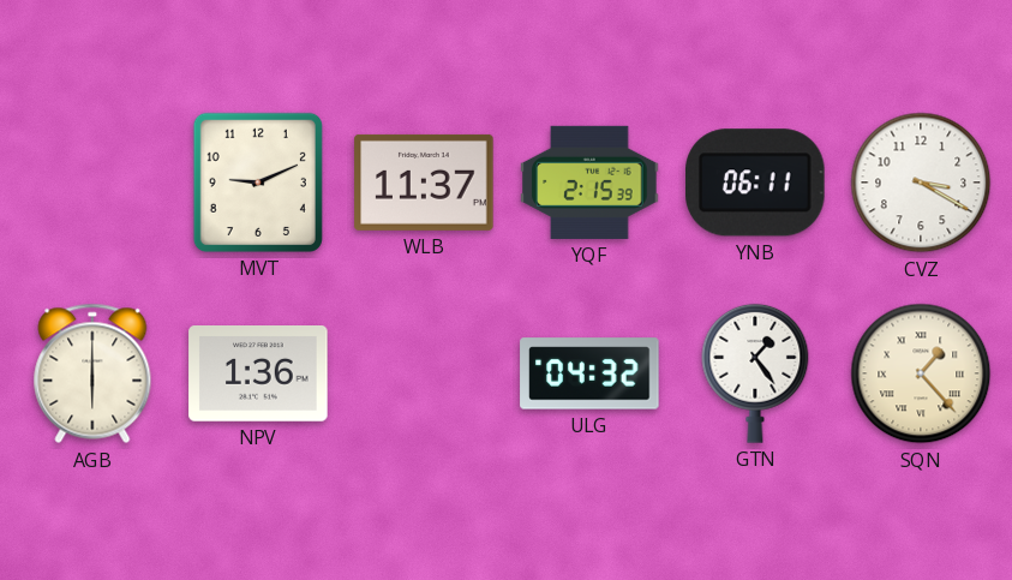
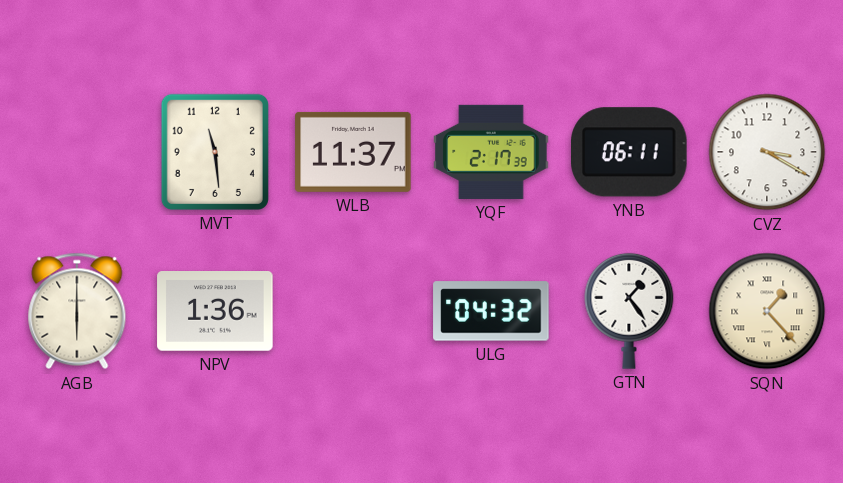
MVT: 9:11 -> 11:29 (215, 152)
YQF: 2:15 -> 2:17 (491, 152)
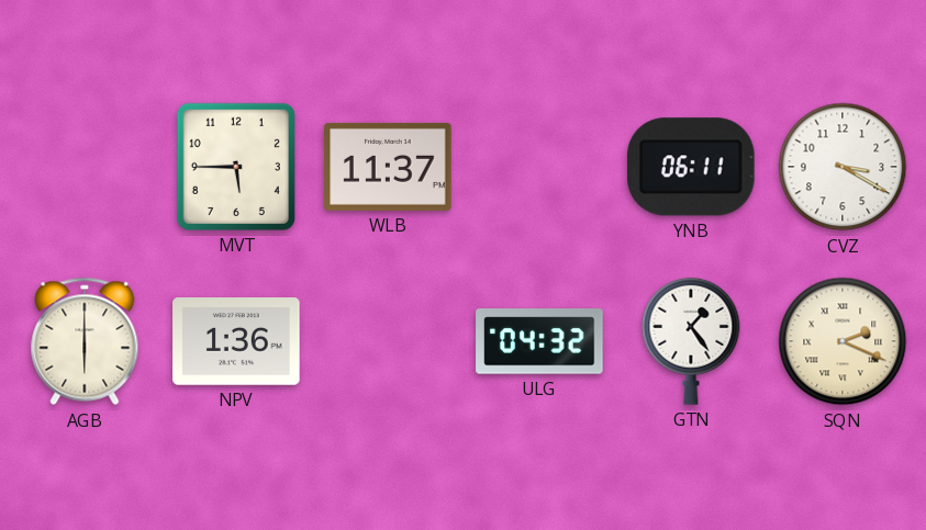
MVT: 11:29 -> 5:45 (236, 167)
YQF: 2:17 -> none (491, 152)
SQN: 1:23 -> 2:19 (843, 341)
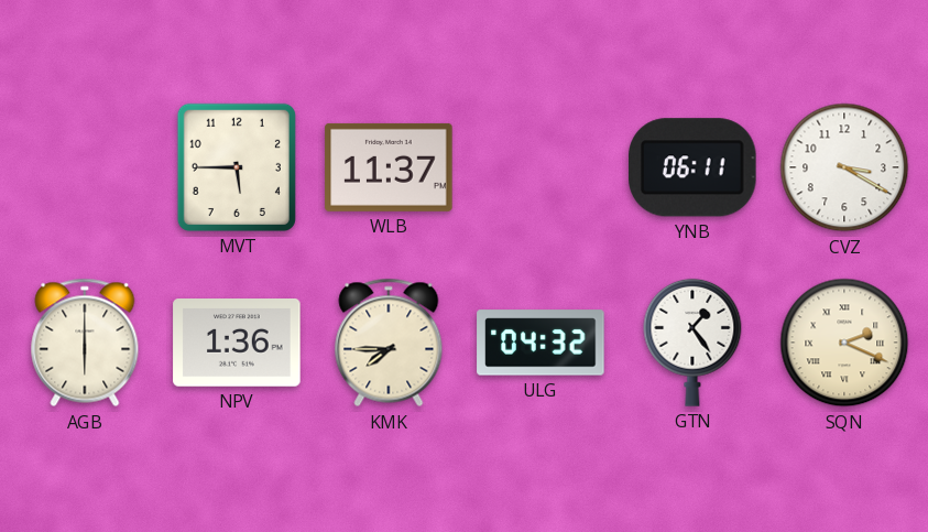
KMK: none -> 7:45 (389, 343)
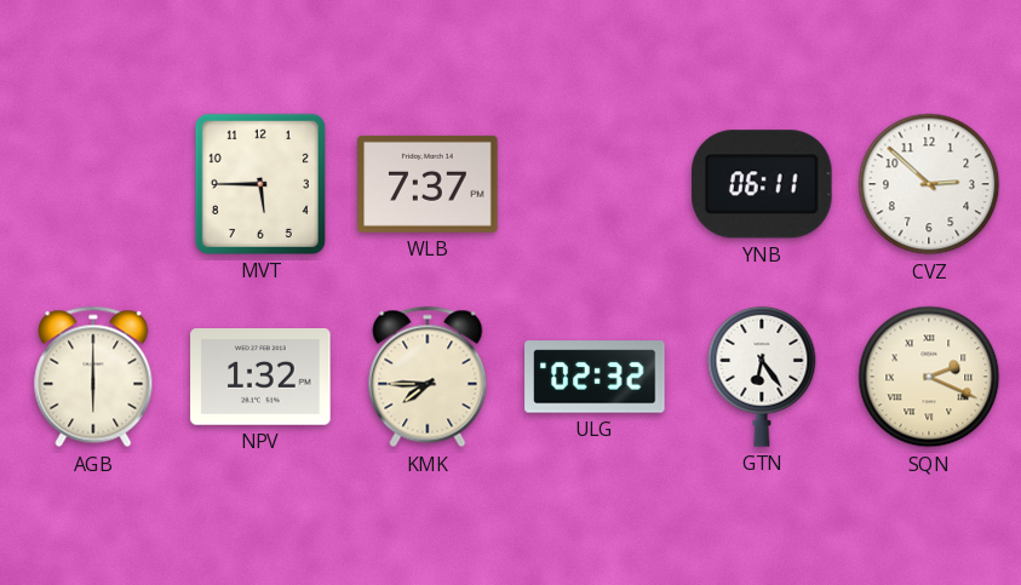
WLB: 11:37 -> 7:37 (428, 184)
CVZ: 3:20 -> 2:52 (929, 184)
NPV: 1:36 -> 1:32 (260, 378)
ULG: 04:32 -> 02:32 (595, 377)
GTN: 1:24 -> 6:24 (762, 377)
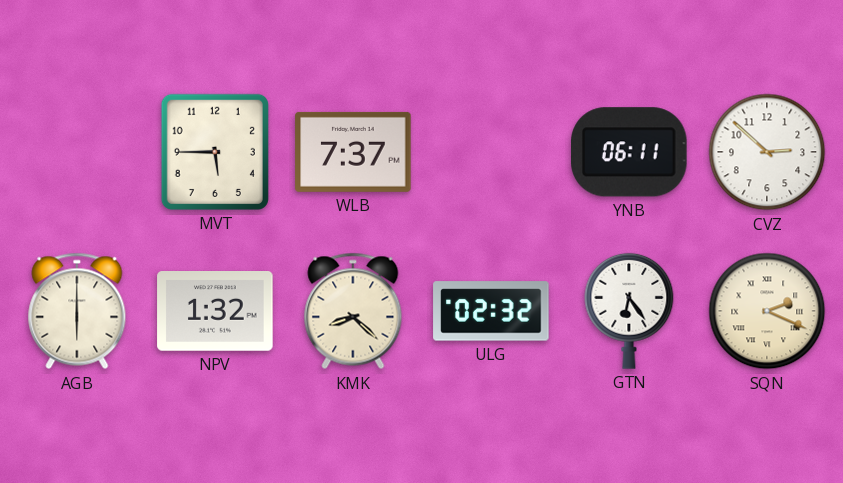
KMK: 7:45 -> 8:22 (353, 311)
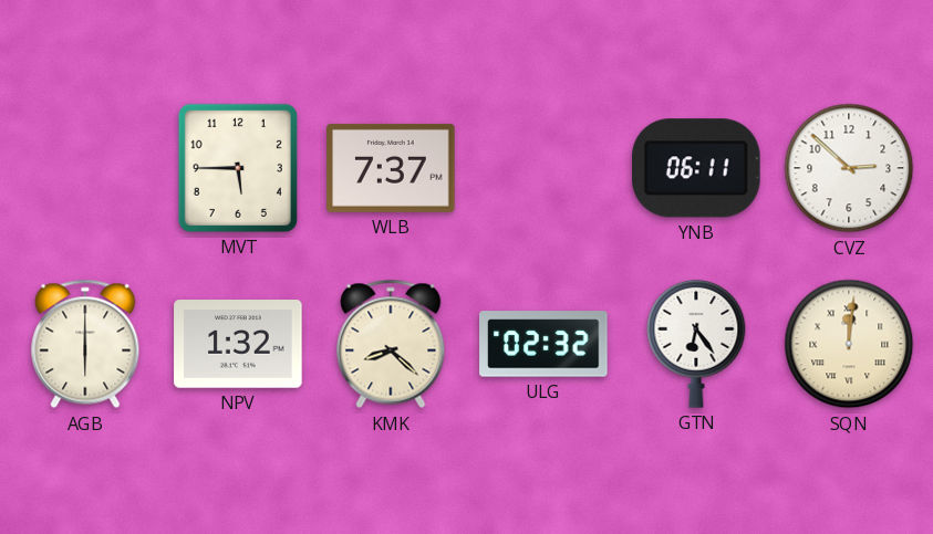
SQN: 2:19 -> 12:01 (849, 344)
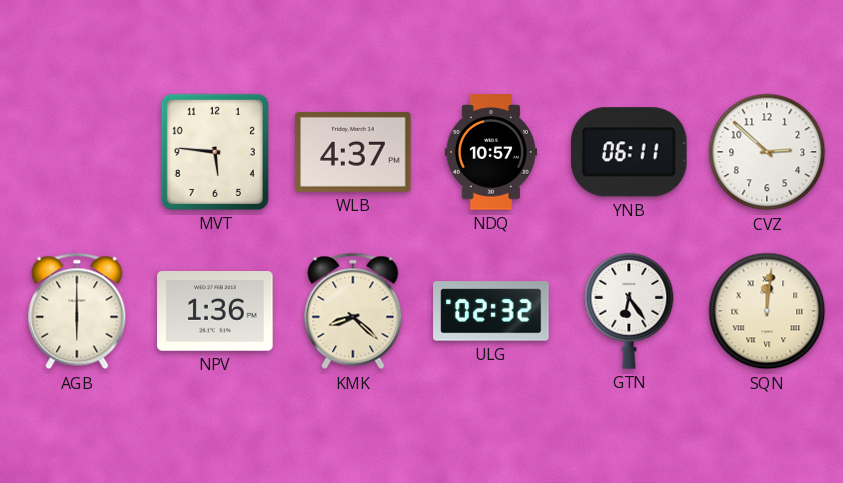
MVT: 5:45 -> 5:46 (215, 152)
WLB: 7:37 -> 4:37 (353, 152)
NDQ: none -> 10:57 (491, 152)
NPV: 1:32 -> 1:36 (215, 312)
